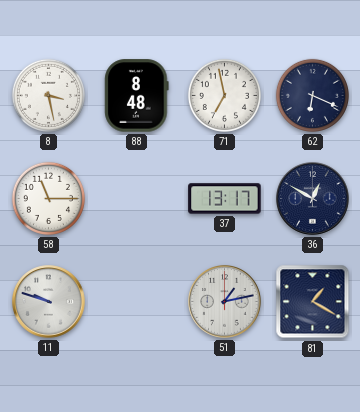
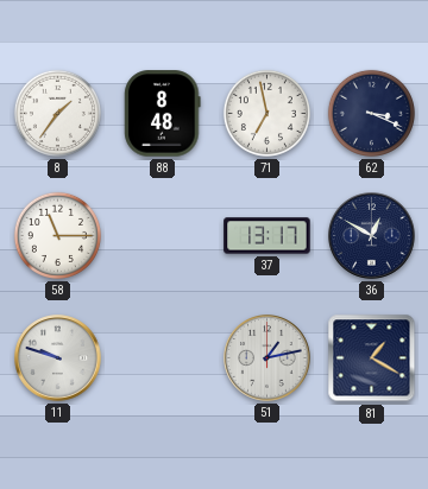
8: 3:28 -> 1:36 (57, 113)
62: 6:19 -> 3:19 (371, 113)
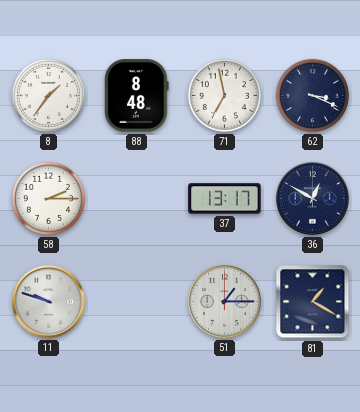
58: 11:15 -> 2:15 (48, 198)
51: 1:13 -> 1:15 (225, 302)
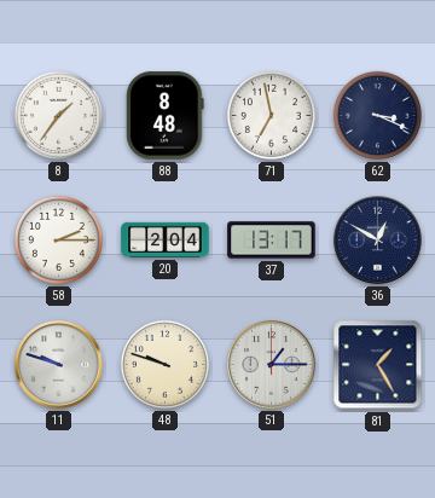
20: none -> 2:04 (166, 239)
48: none -> 9:48 (164, 364)
81: 1:20 -> 1:25 (378, 365)
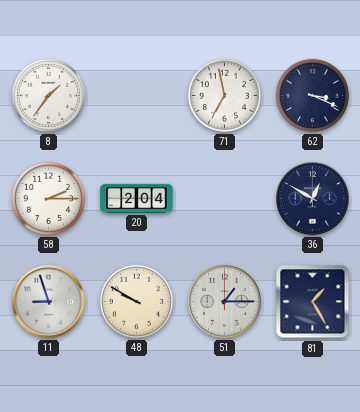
88: 8:48 -> none (166, 116)
37: 13:17 -> none (272, 241)
11: 9:48 -> 8:57 (49, 302)
48: 9:48 -> 9:50 (136, 301)
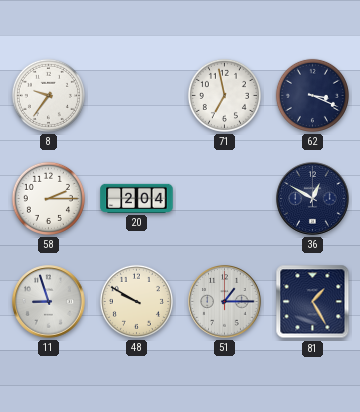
8: 1:36 -> 9:36 (48, 95)
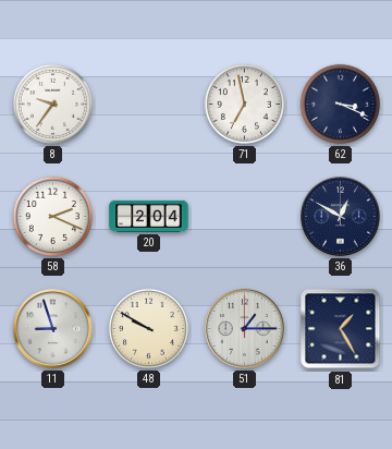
58: 2:15 -> 2:19 (52, 216)
